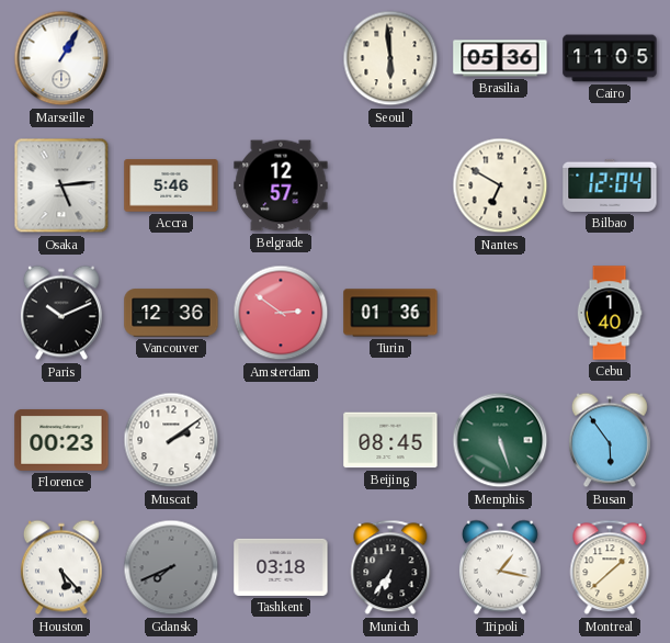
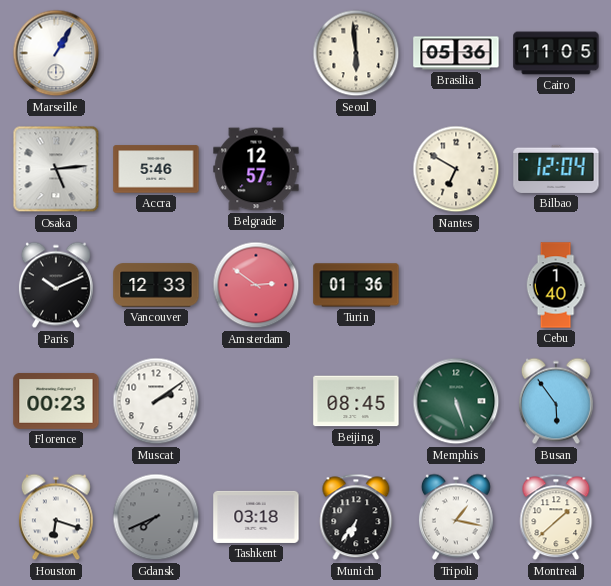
Vancouver: 12:36 -> 12:33 (156, 285)
Houston: 5:23 -> 6:18 (56, 517)
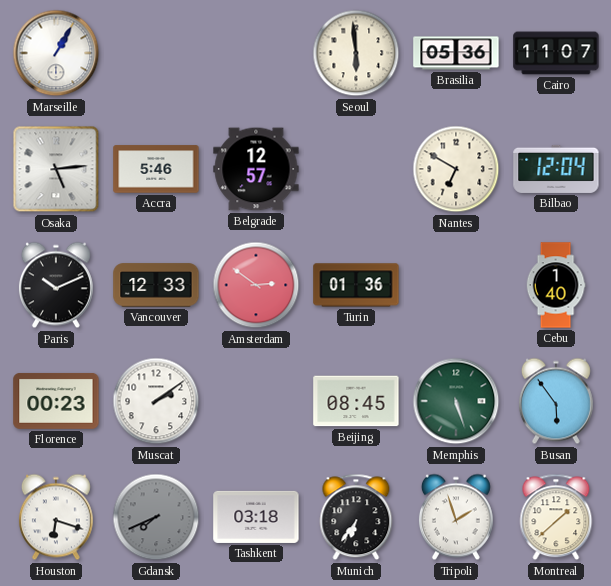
Cairo: 11:05 -> 11:07 (556, 53)
Tripoli: 1:17 -> 1:57 (456, 517)
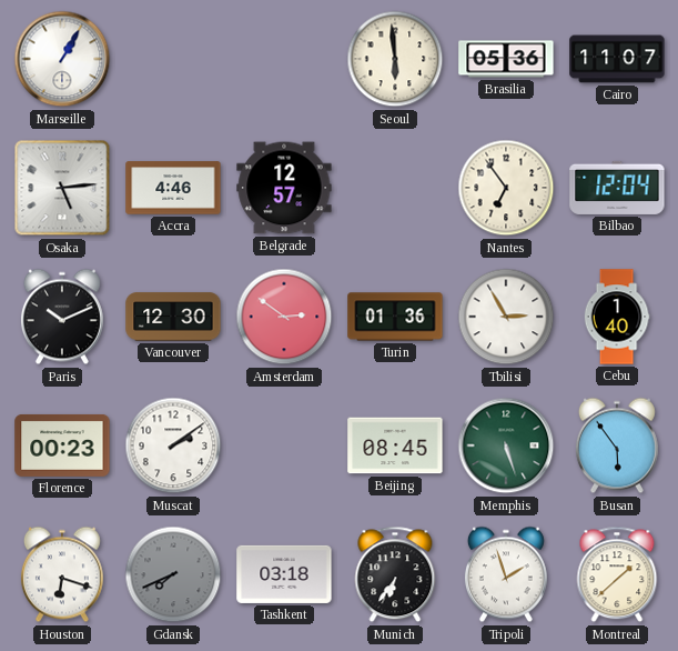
Accra: 5:46 -> 4:46 (173, 188)
Nantes: 6:50 -> 6:54 (506, 188)
Vancouver: 12:33 -> 12:30 (173, 317)
Tbilisi: none -> 2:55 (506, 317)
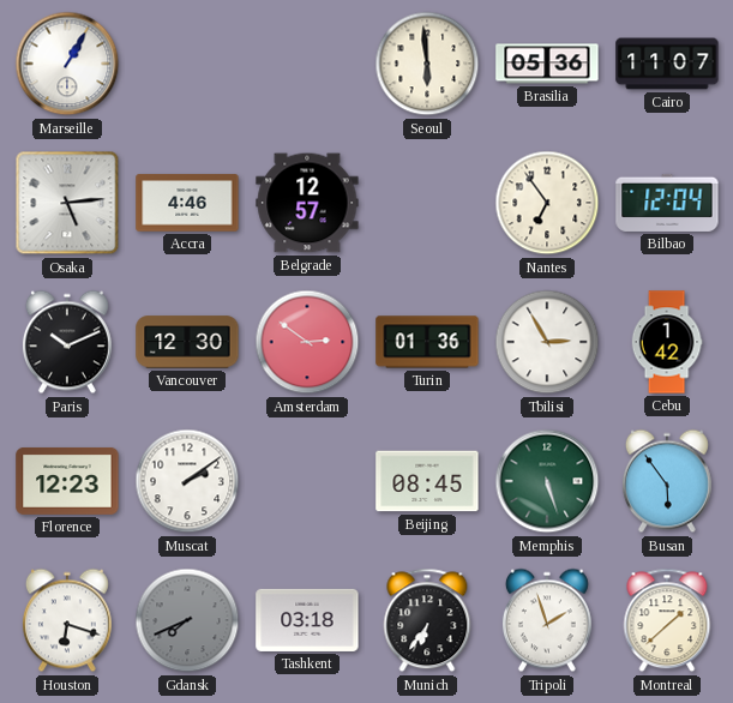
Cebu: 1:40 -> 1:42 (667, 342)
Florence: 00:23 -> 12:23 (67, 481)
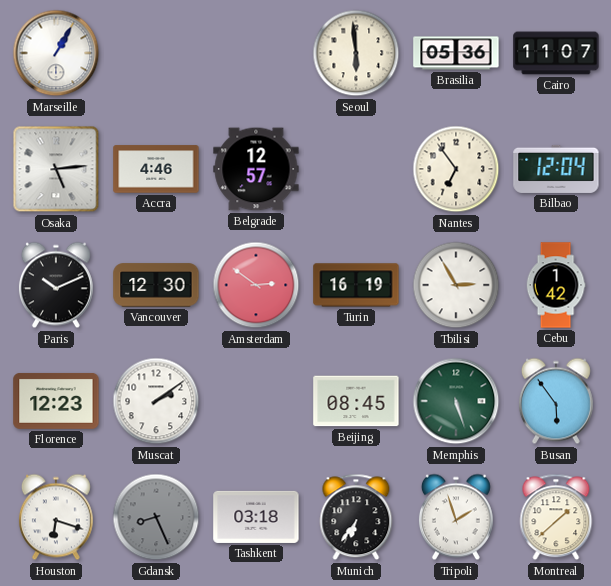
Turin: 01:36 -> 16:19 (356, 285)
Gdansk: 7:41 -> 8:26 (156, 517)
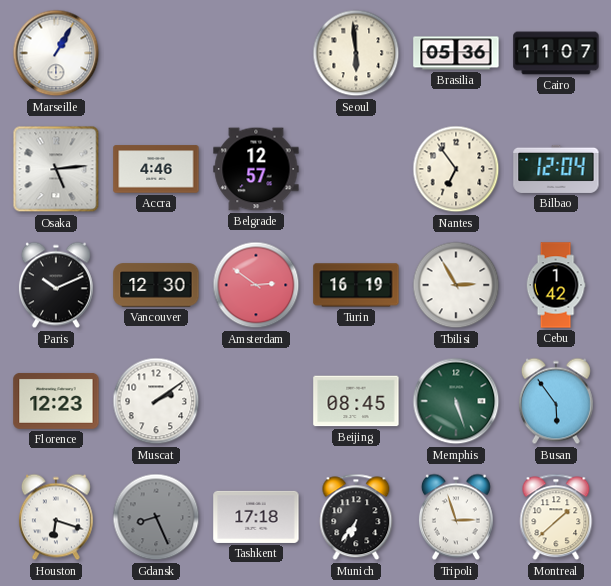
Tashkent: 03:18 -> 17:18 (256, 517)
Tripoli: 1:57 -> 2:57 (456, 517)
